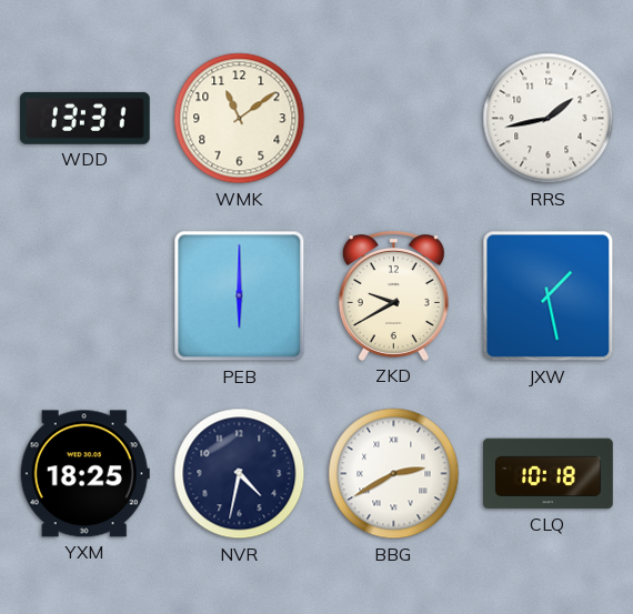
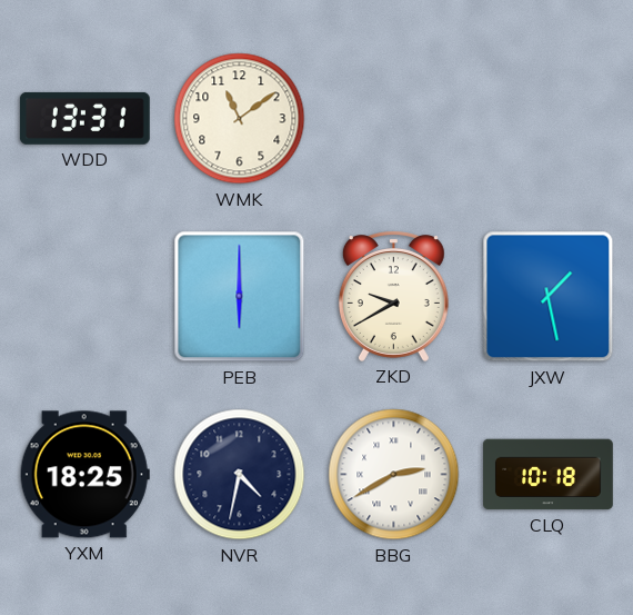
RRS: 1:43 -> none (549, 119)
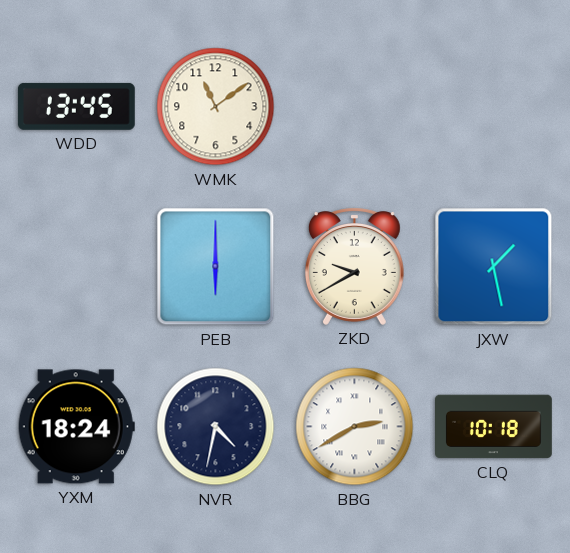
WDD: 13:31 -> 13:45 (76, 106)
YXM: 18:25 -> 18:24 (76, 427)
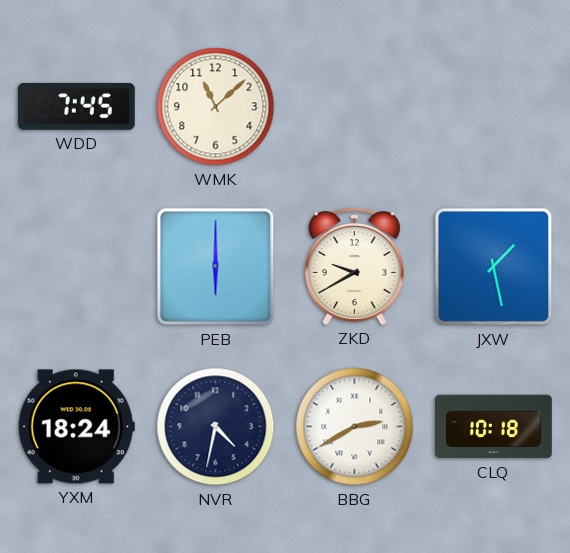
WDD: 13:45 -> 7:45 (76, 106)
WMK: 11:09 -> 11:08 (216, 107)
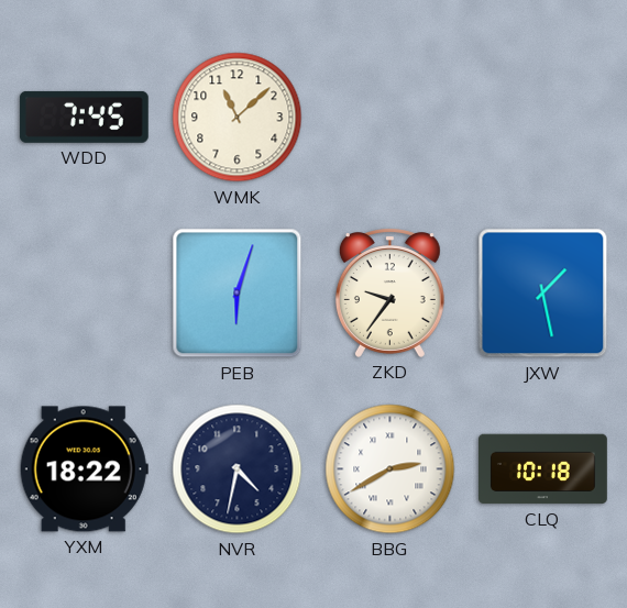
PEB: 6:00 -> 6:03 (238, 294)
ZKD: 9:40 -> 9:36 (389, 292)
YXM: 18:24 -> 18:22 (84, 469)
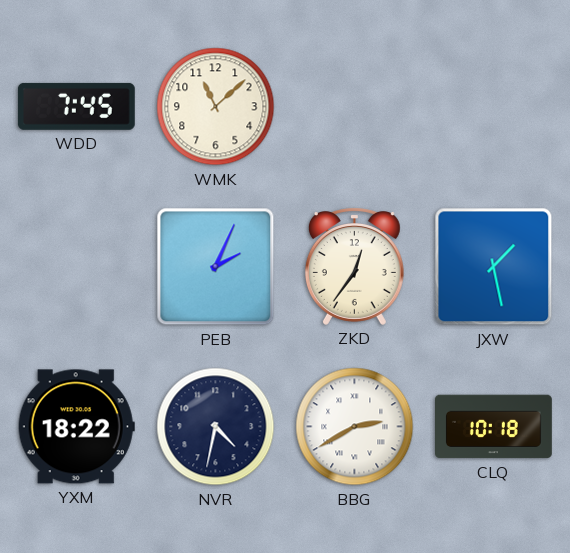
PEB: 6:03 -> 2:04 (216, 267)
ZKD: 9:36 -> 12:36 (354, 266)
